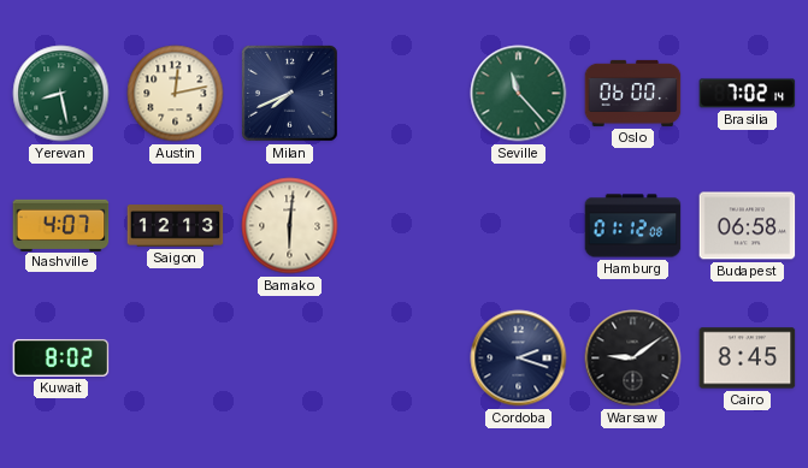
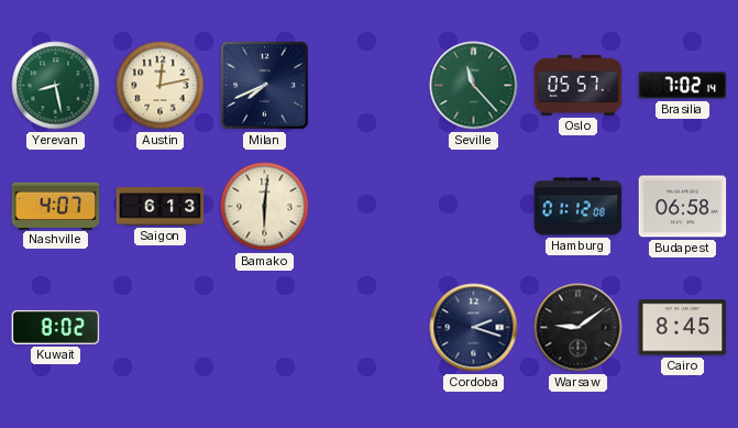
Oslo: 06:00 -> 05:57 (579, 85)
Saigon: 12:13 -> 6:13 (161, 207)
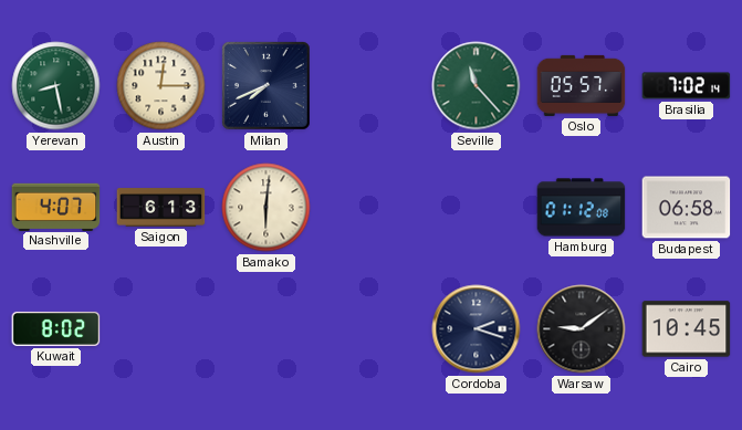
Austin: 12:13 -> 12:15 (161, 86)
Cairo: 8:45 -> 10:45 (687, 329)
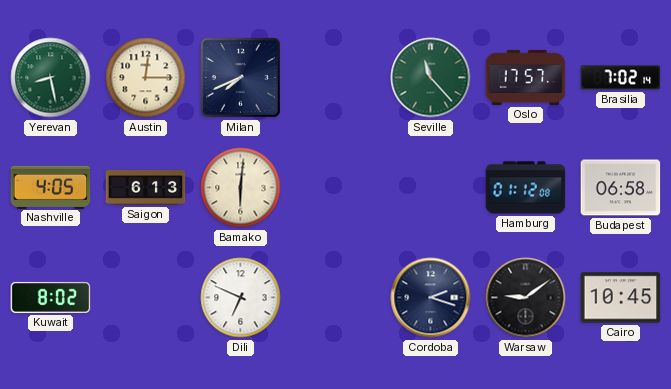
Oslo: 05:57 -> 17:57 (526, 77)
Nashville: 4:07 -> 4:05 (51, 187)
Dili: none -> 6:49 (241, 298)
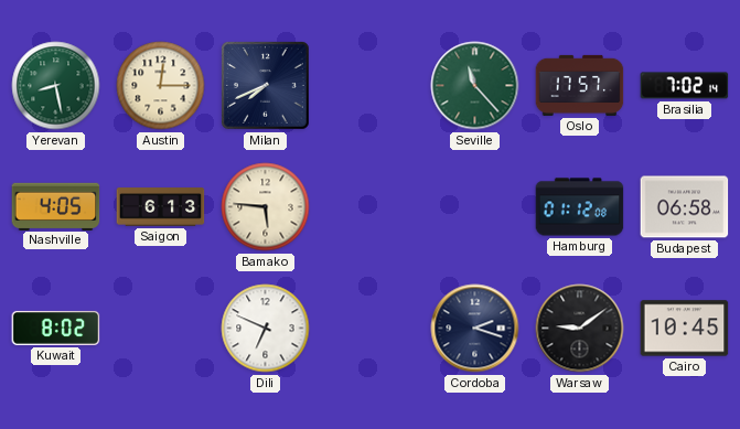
Bamako: 6:01 -> 5:46 (266, 207)
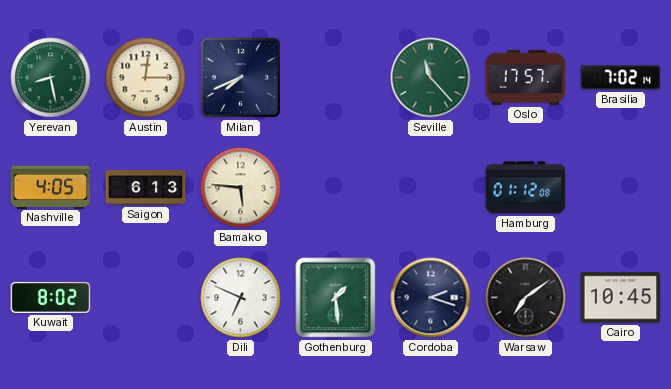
Budapest: 06:58 -> none (685, 207)
Gothenburg: none -> 1:29 (336, 298)
Warsaw: 9:09 -> 7:09 (526, 298)
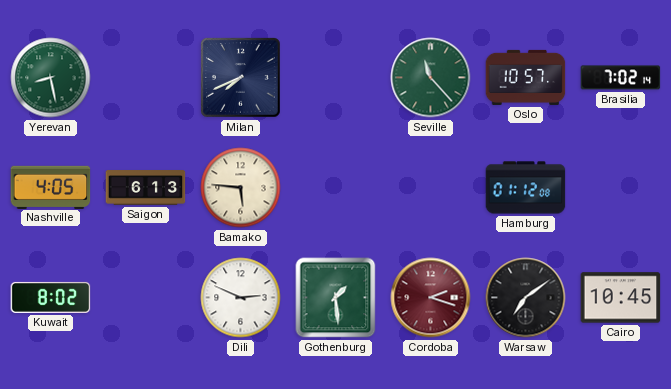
Austin: 12:15 -> none (146, 78)
Oslo: 17:57 -> 10:57 (526, 77)
Dili: 6:49 -> 2:49 (241, 298)
Cordoba dial: navy -> burgundy (431, 298)
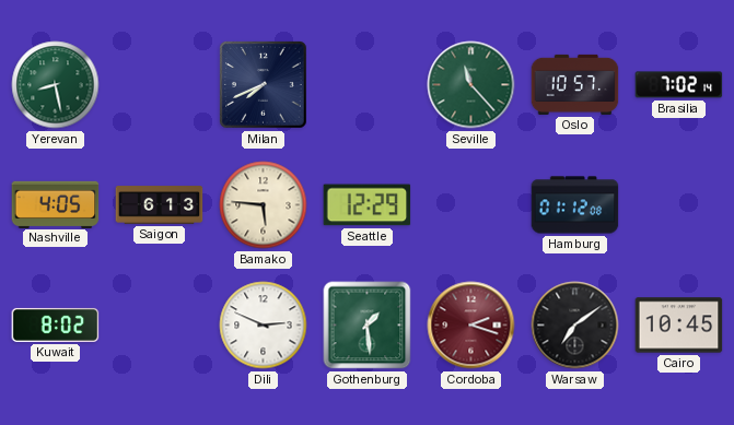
Seattle: none -> 12:29 (368, 205)
